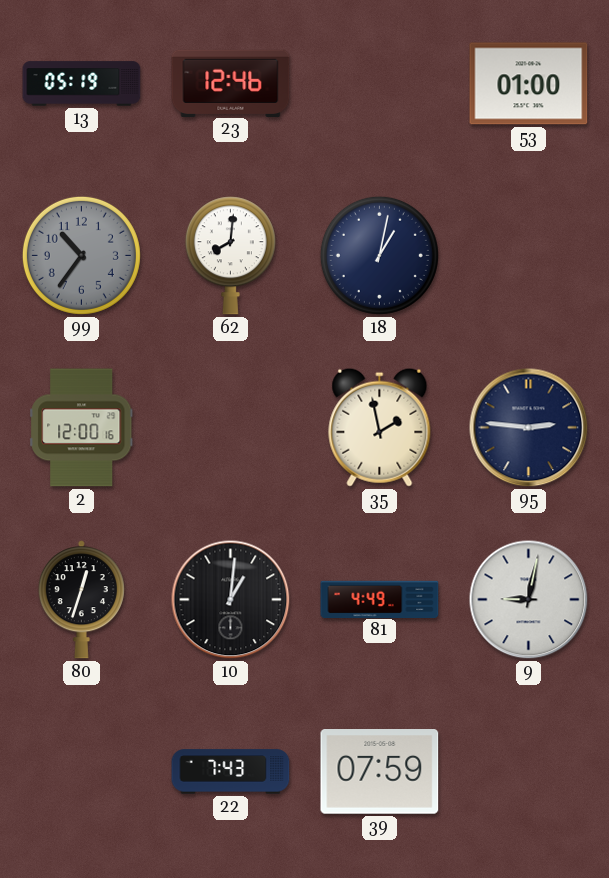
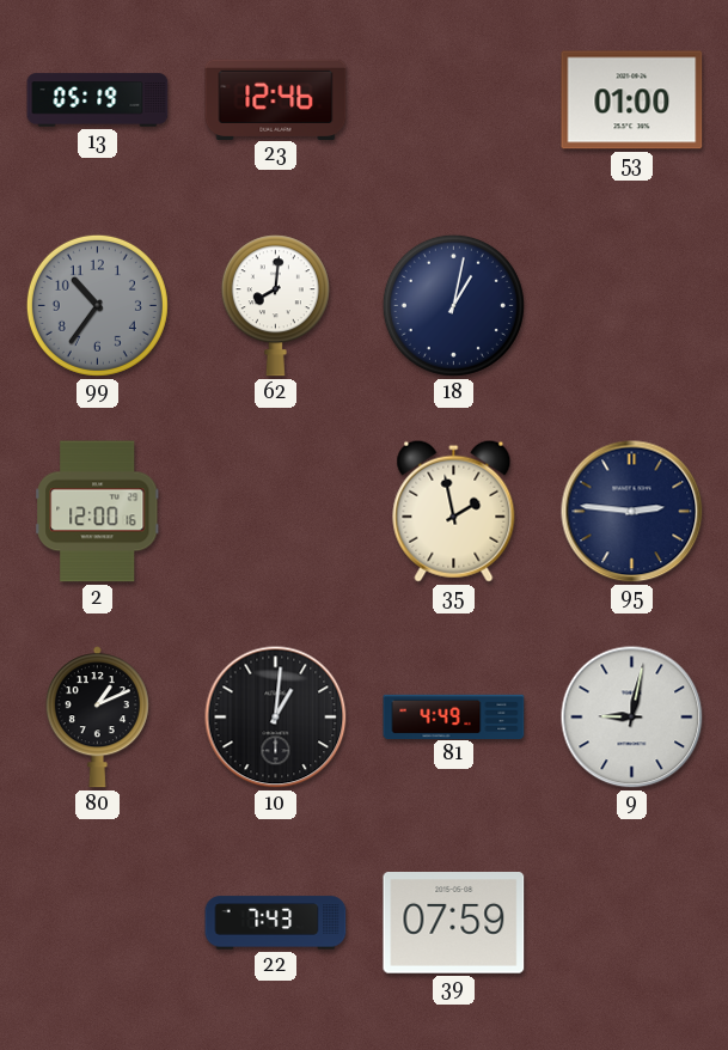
80: 12:33 -> 1:11 (97, 718)
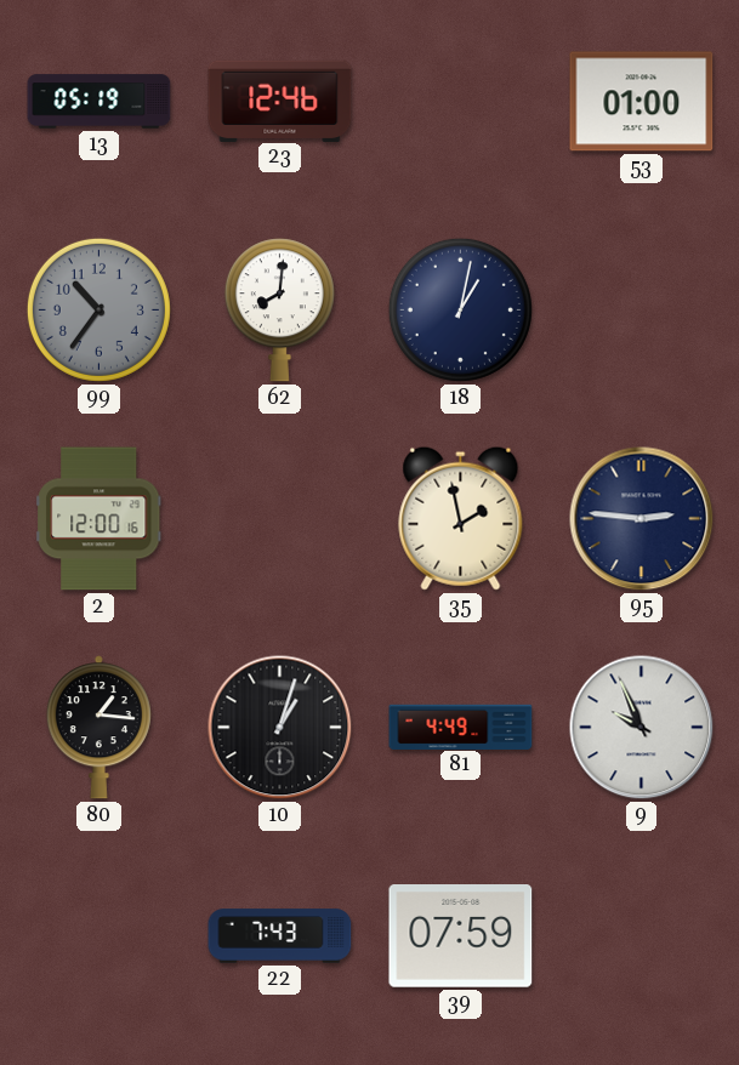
80: 1:11 -> 1:16 (98, 728)
10: 1:01 -> 1:03 (280, 728)
9: 9:02 -> 9:56 (642, 728)
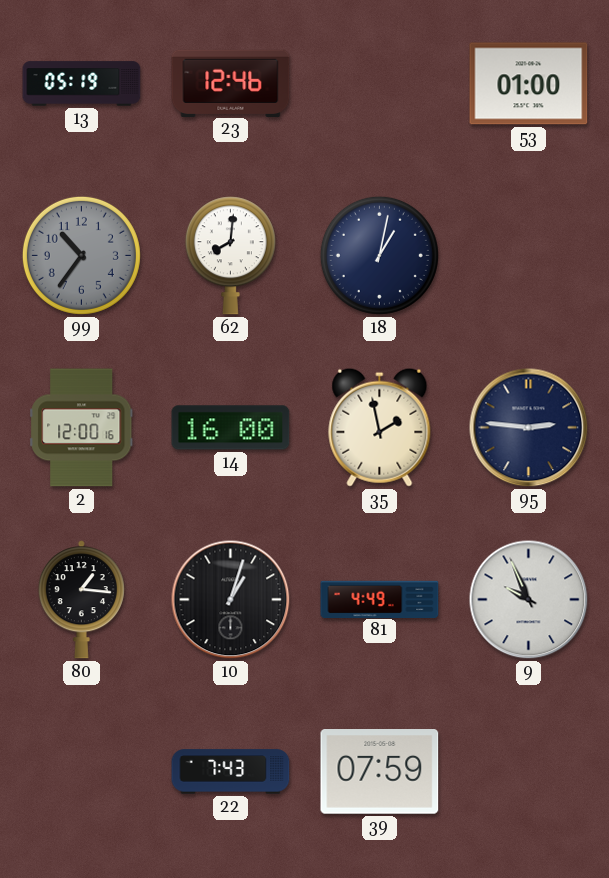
14: none -> 16:00 (231, 428)
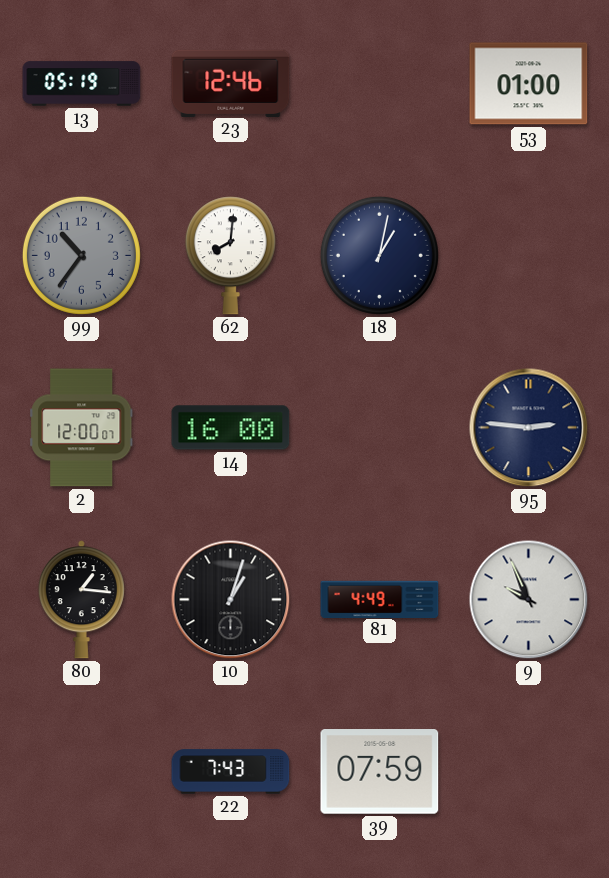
2: 12:00:16 -> 12:00:07 (82, 428)
35: 1:58 -> none (380, 427)
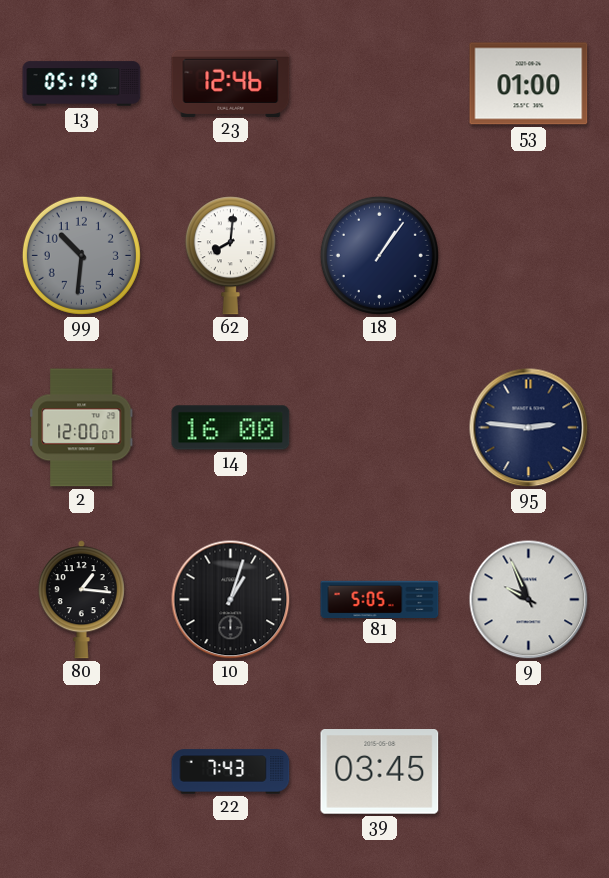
99: 10:36 -> 10:31 (81, 255)
18: 1:02 -> 1:06 (379, 255)
81: 4:49 -> 5:05 (380, 599)
39: 07:59 -> 03:45 (380, 772)
